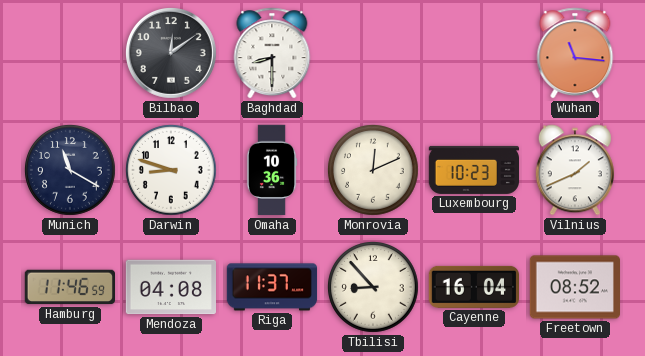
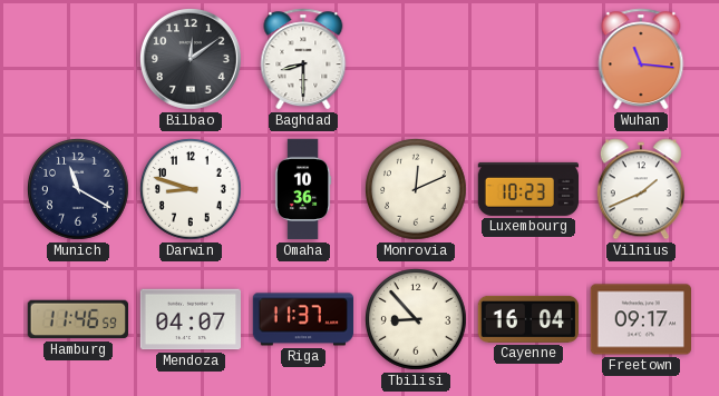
Mendoza: 04:08 -> 04:07 (190, 319)
Freetown: 08:52 -> 09:17 (640, 319)
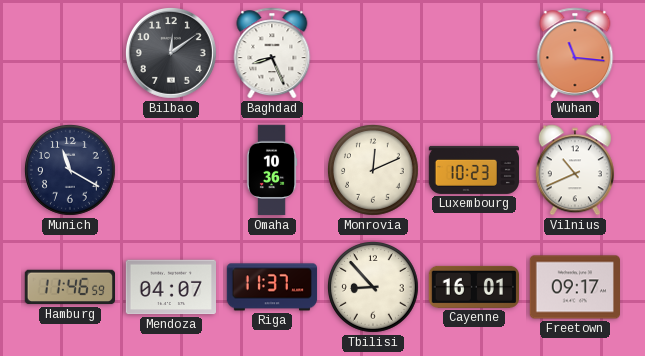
Baghdad: 8:30 -> 8:26 (272, 53)
Darwin: 8:48 -> none (192, 190)
Vilnius: 1:41 -> 10:41 (575, 170)
Cayenne: 16:04 -> 16:01 (473, 287)
